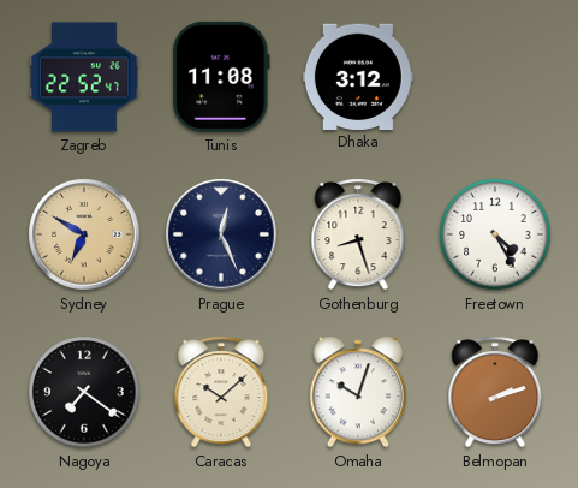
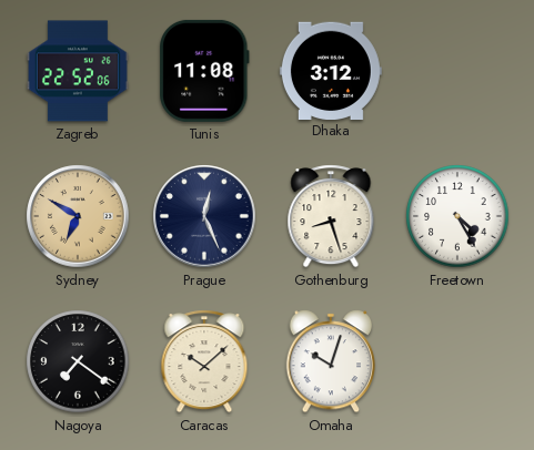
Zagreb: 22:52:47 -> 22:52:06 (78, 71)
Belmopan: 2:12 -> none (495, 392)
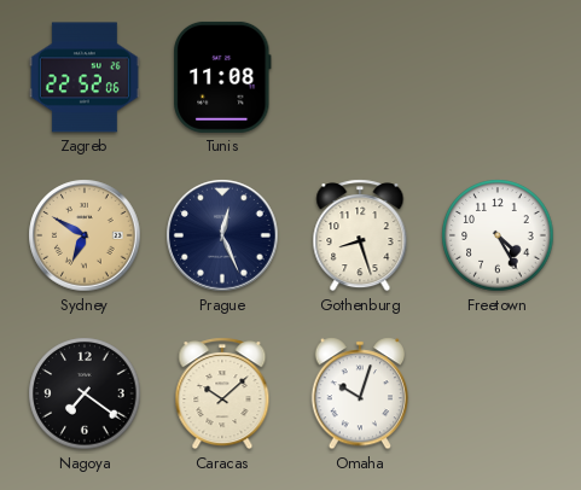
Dhaka: 3:12 -> none (331, 70)
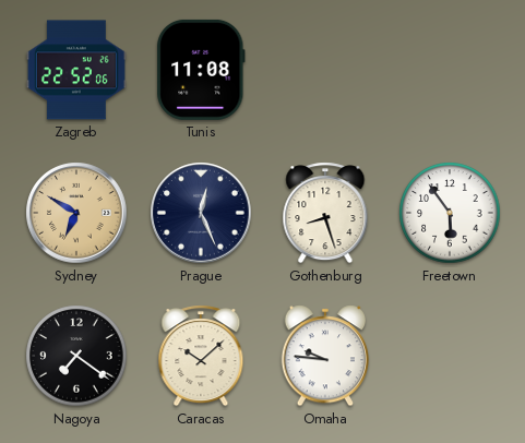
Freetown: 4:25 -> 5:54 (450, 213)
Omaha: 10:03 -> 9:46 (324, 356)
